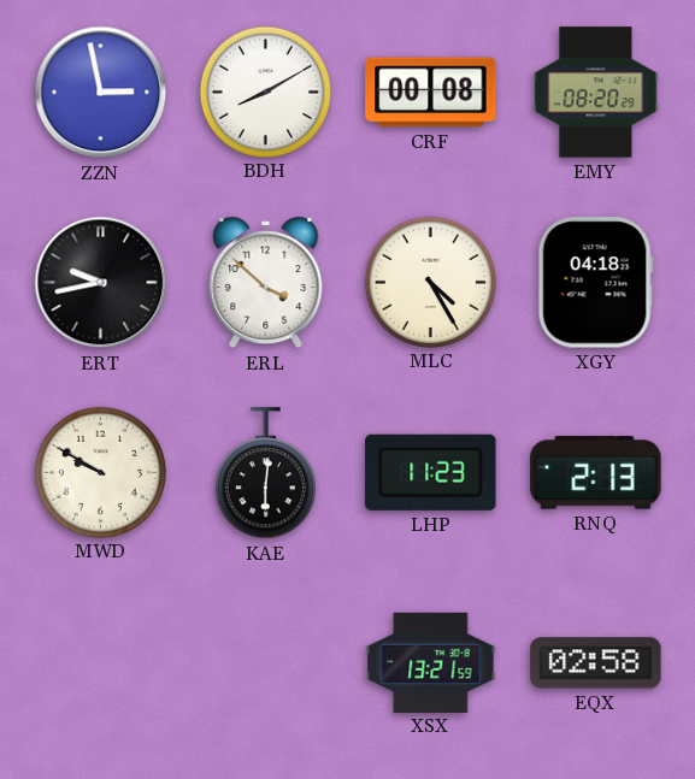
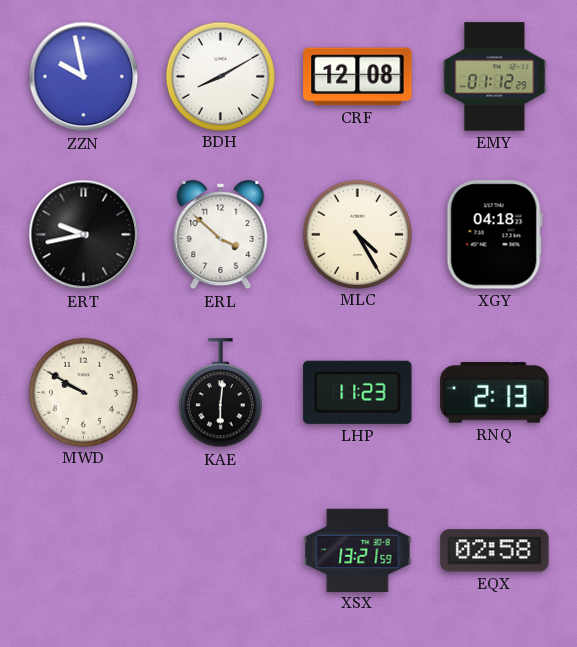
ZZN: 2:58 -> 9:58 (84, 77)
CRF: 00:08 -> 12:08 (358, 77)
EMY: 08:20 -> 01:12 (495, 77)
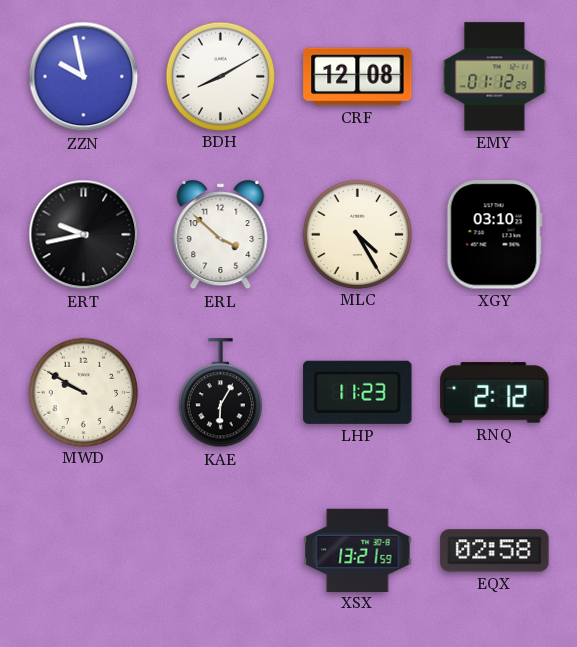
XGY: 04:18 -> 03:10 (494, 235)
KAE: 6:01 -> 6:05 (220, 393)
RNQ: 2:13 -> 2:12 (495, 393)
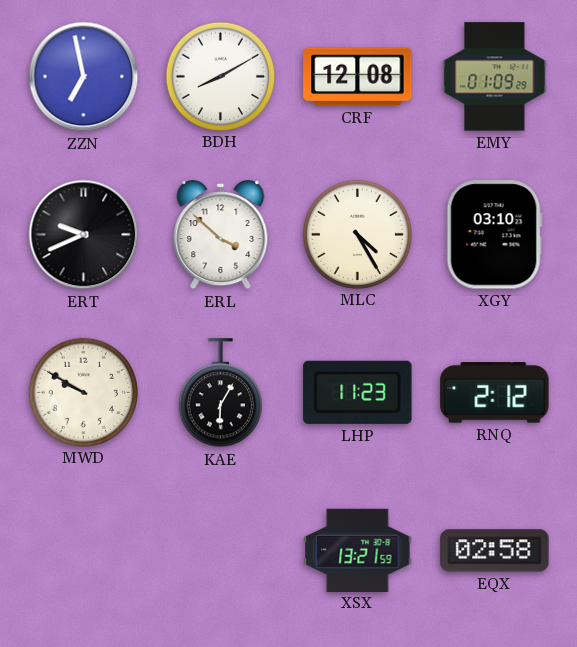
ZZN: 9:58 -> 6:58 (84, 77)
EMY: 01:12 -> 01:09 (495, 77)
ERT: 9:43 -> 9:41 (84, 235)
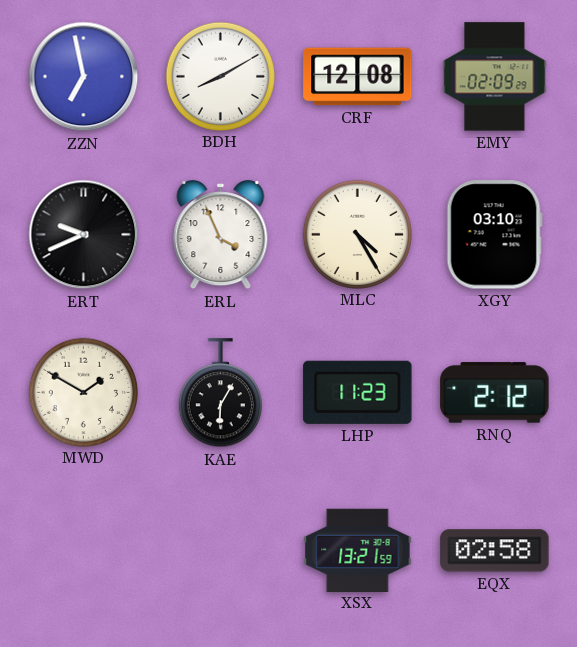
EMY: 01:09 -> 02:09 (495, 77)
ERL: 3:52 -> 3:56 (221, 235)
MWD: 9:50 -> 1:50 (83, 392)
